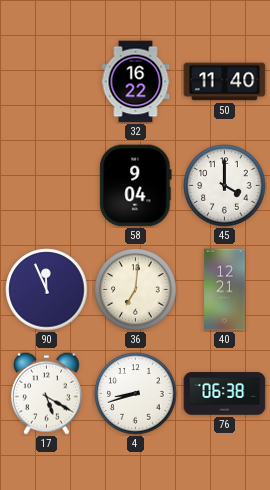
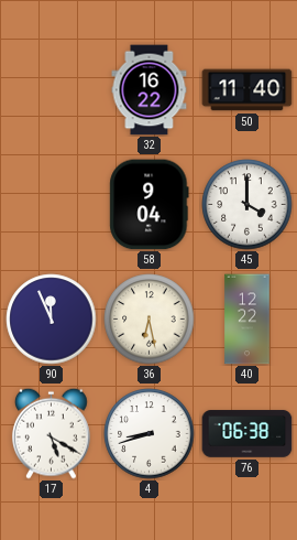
36: 7:01 -> 6:28 (150, 320)
40: 12:21 -> 12:22 (248, 320)
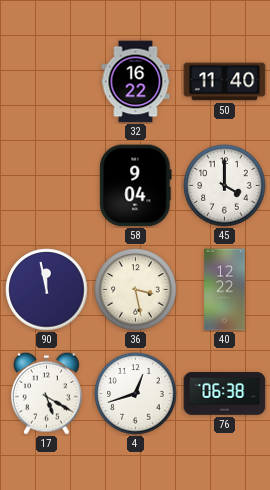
90: 11:56 -> 11:58 (47, 290)
36: 6:28 -> 3:28 (136, 290)
4: 8:42 -> 12:42 (136, 394)
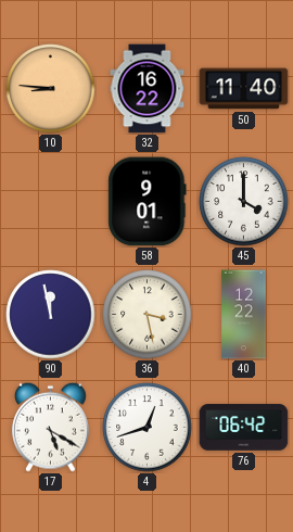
10: none -> 8:46 (51, 89)
58: 9:04 -> 9:01 (148, 202)
76: 06:38 -> 06:42 (244, 428)
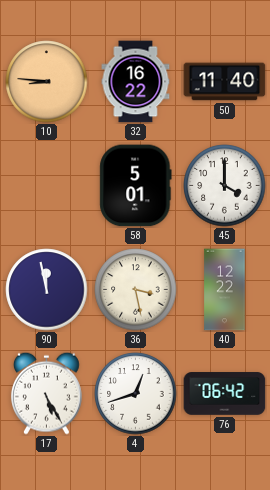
58: 9:01 -> 5:01 (136, 186)
17: 5:20 -> 5:25 (46, 393)
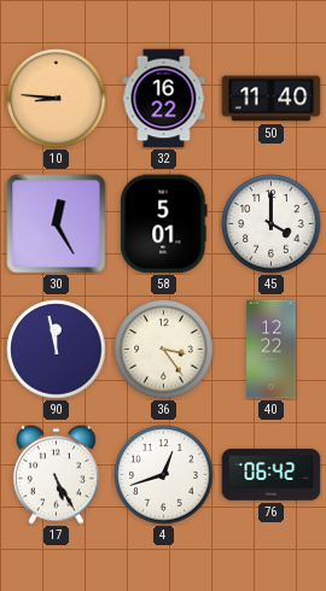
30: none -> 12:25 (57, 224)
36: 3:28 -> 3:24 (164, 350)
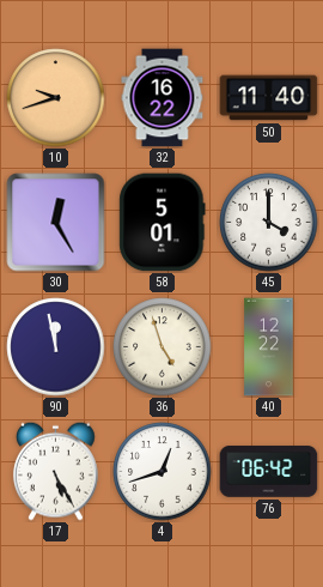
10: 8:46 -> 9:42 (56, 98)
36: 3:24 -> 4:57 (163, 347)
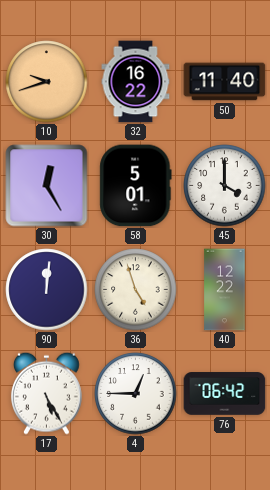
90: 11:58 -> 12:01 (47, 290)
4: 12:42 -> 12:45 (136, 394)
